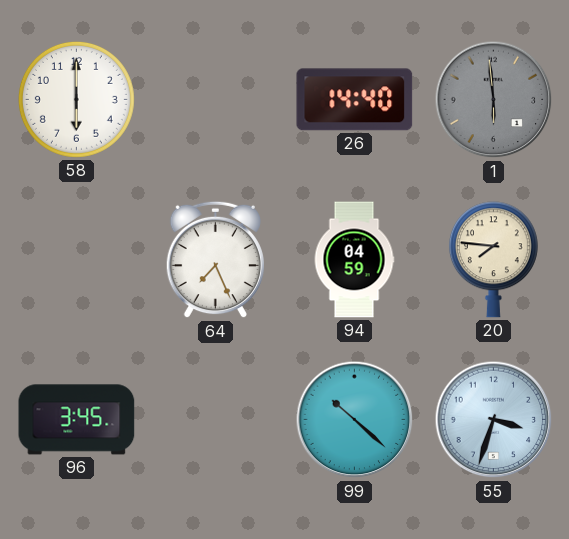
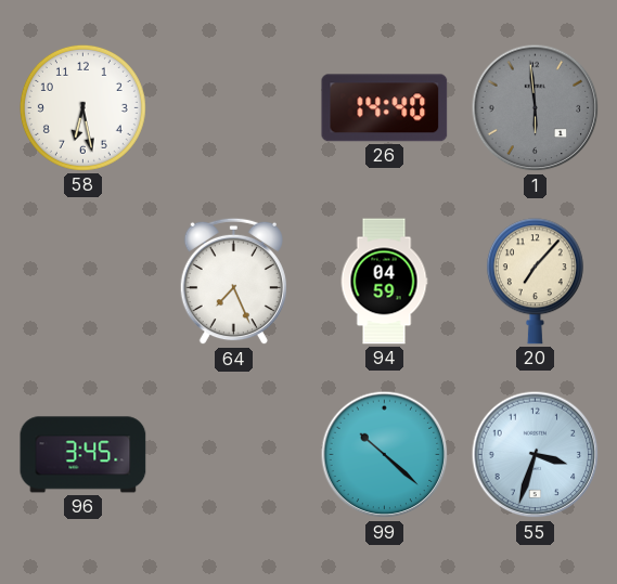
58: 6:00 -> 6:28 (82, 107)
20: 7:46 -> 7:07 (535, 282)
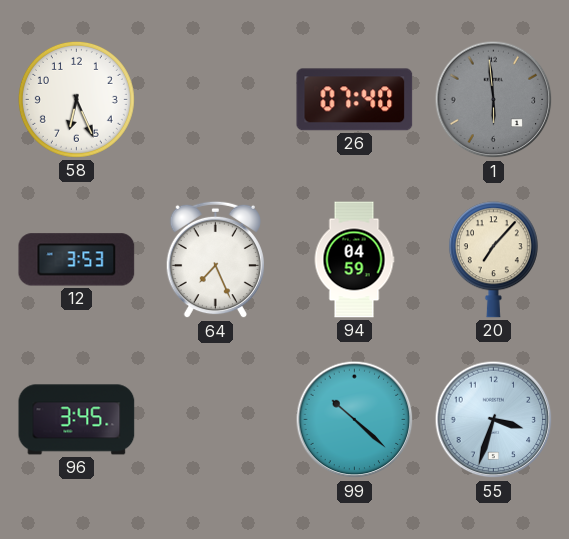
58: 6:28 -> 6:26 (76, 99)
26: 14:40 -> 07:40 (355, 100)
12: none -> 3:53 (77, 260)
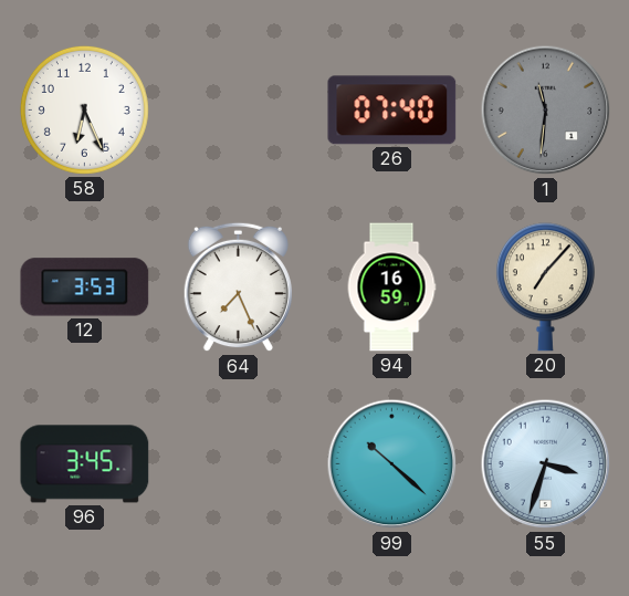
1: 5:59 -> 11:31 (546, 111)
94: 04:59 -> 16:59 (391, 287)
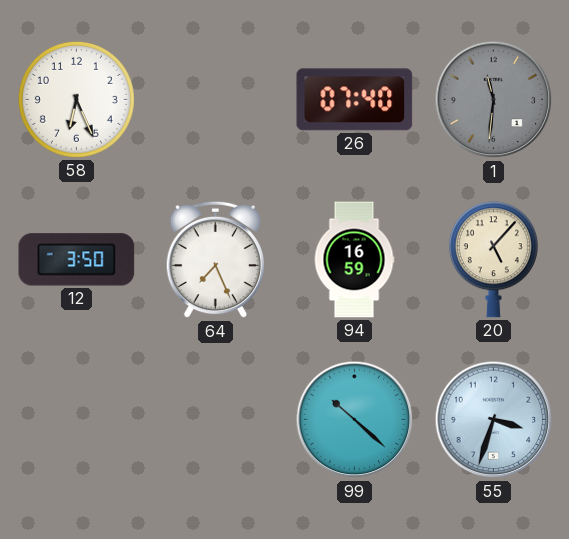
12: 3:53 -> 3:50 (77, 260)
20: 7:07 -> 5:07 (493, 260)
96: 3:45 -> none (85, 464)
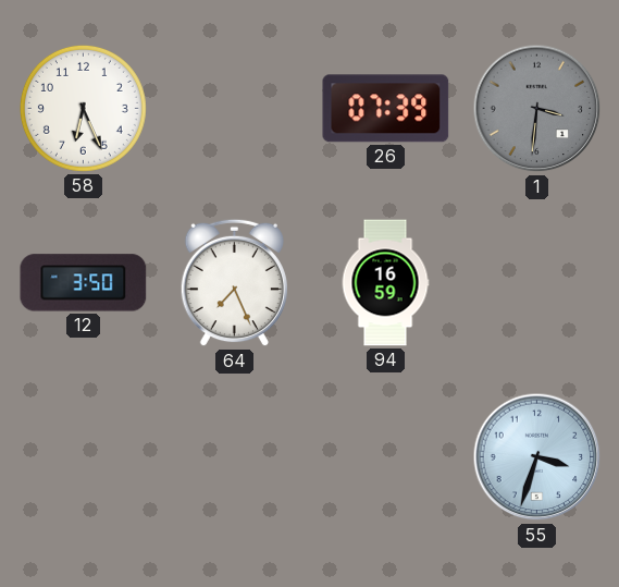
26: 07:40 -> 07:39 (386, 109)
1: 11:31 -> 3:31 (537, 109)
20: 5:07 -> none (493, 260)
99: 10:22 -> none (355, 420)
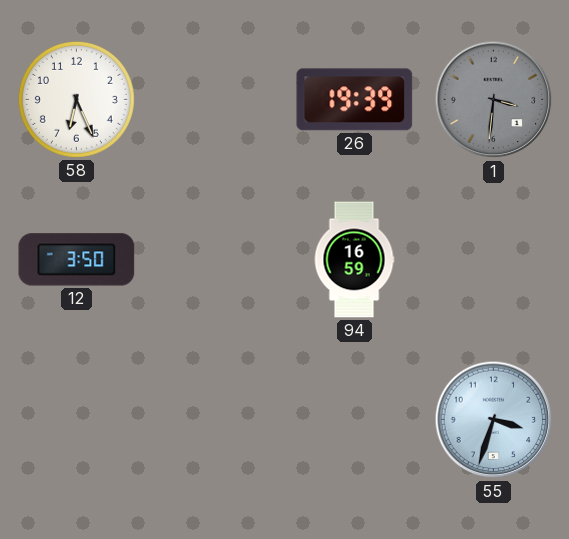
26: 07:39 -> 19:39 (355, 100)
64: 7:26 -> none (234, 283)
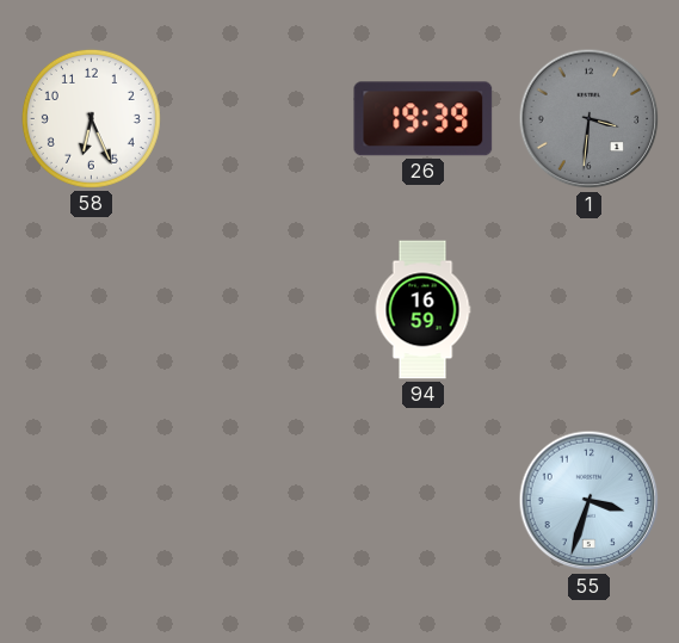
12: 3:50 -> none (77, 260)
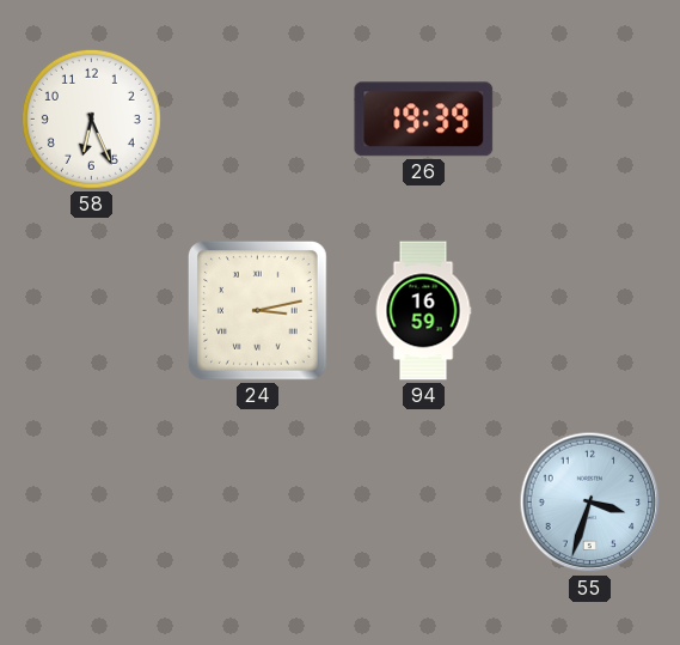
1: 3:31 -> none (590, 119)
24: none -> 3:13 (258, 311)
